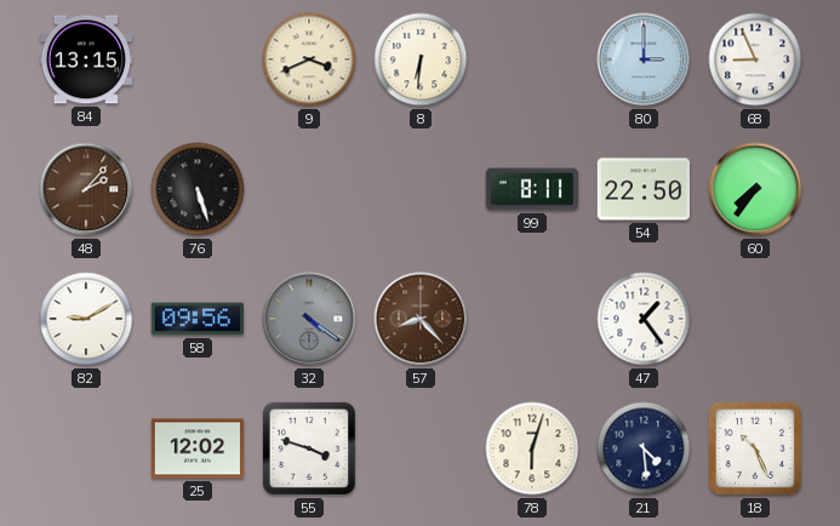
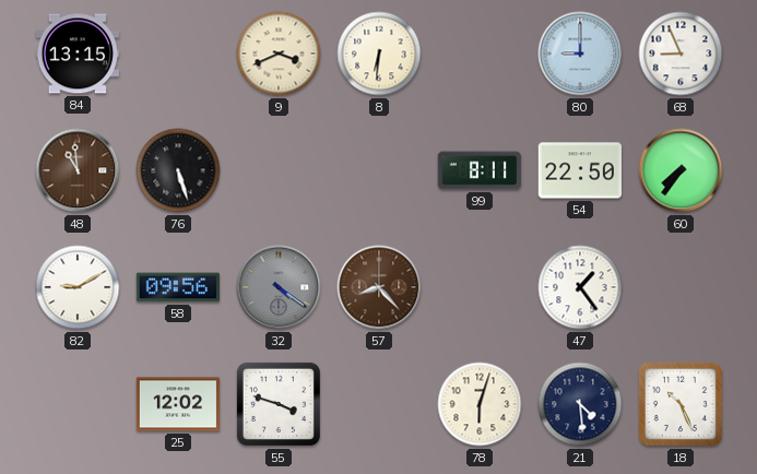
80: 3:00 -> 9:00 (580, 54)
48: 2:07 -> 10:59 (78, 170)
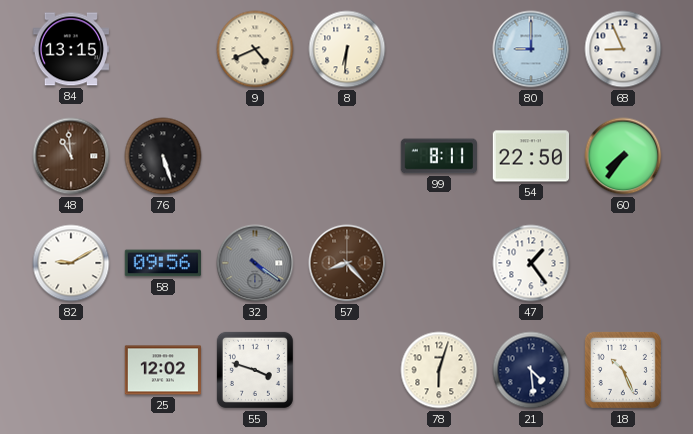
9: 3:41 -> 4:41 (255, 49)
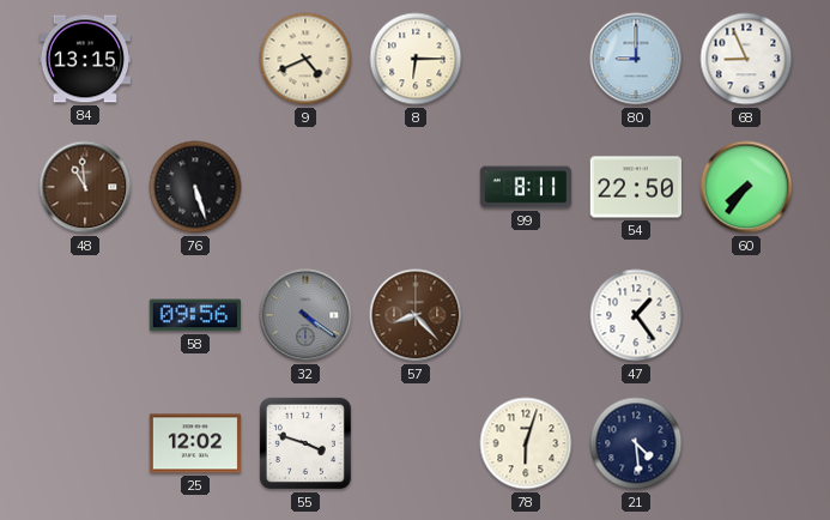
8: 6:31 -> 6:15 (416, 59)
82: 9:10 -> none (71, 263)
18: 10:26 -> none (623, 370)
